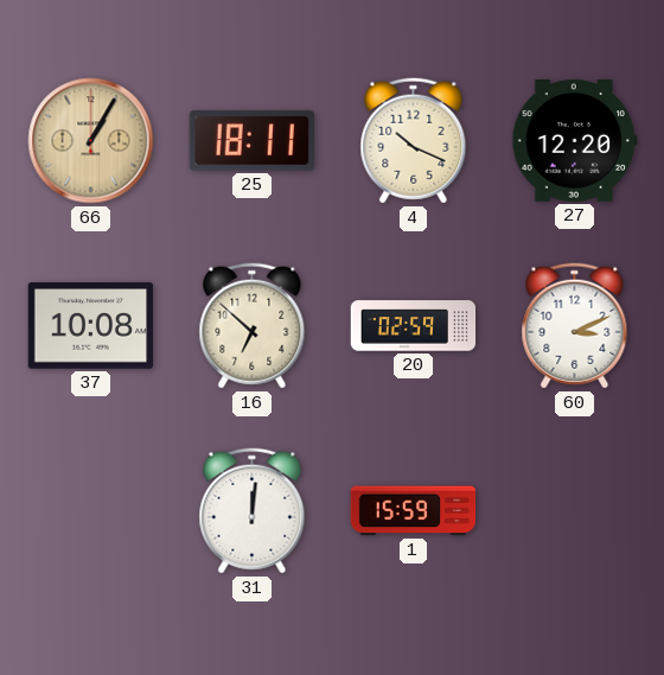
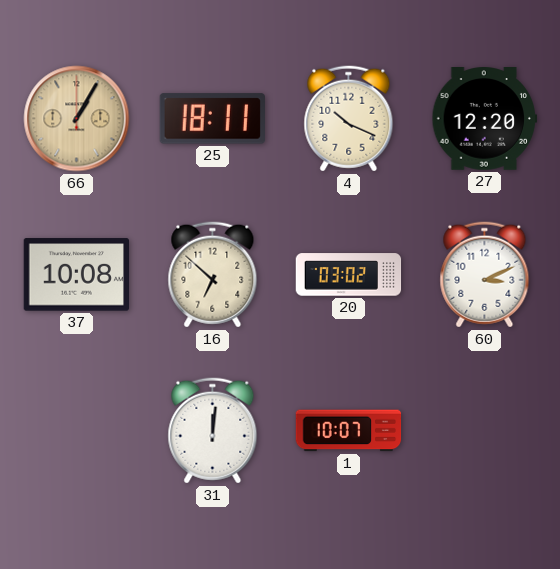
20: 02:59 -> 03:02 (349, 275)
1: 15:59 -> 10:07 (349, 431)
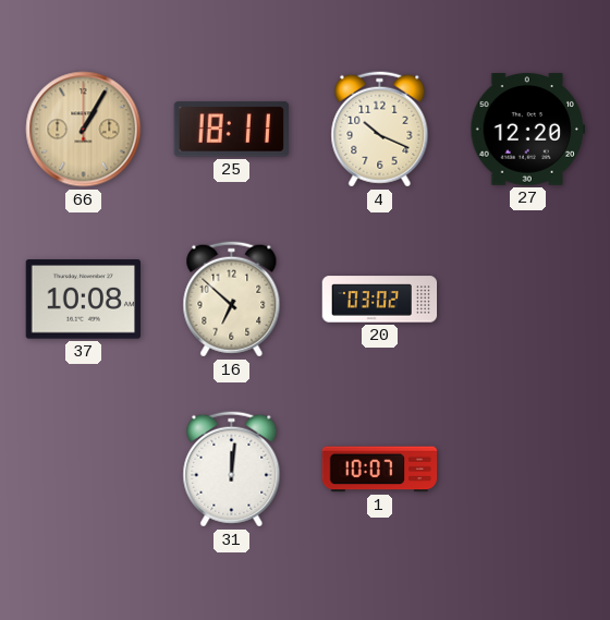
60: 3:11 -> none (485, 275)
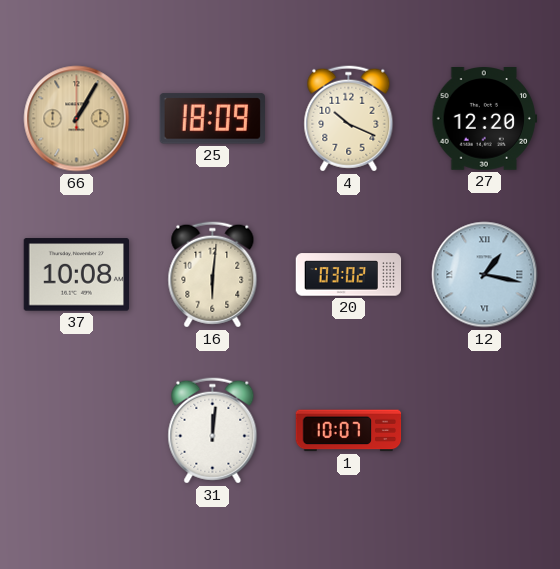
25: 18:11 -> 18:09 (212, 119)
16: 6:52 -> 6:01 (213, 275)
12: none -> 1:17 (485, 275)
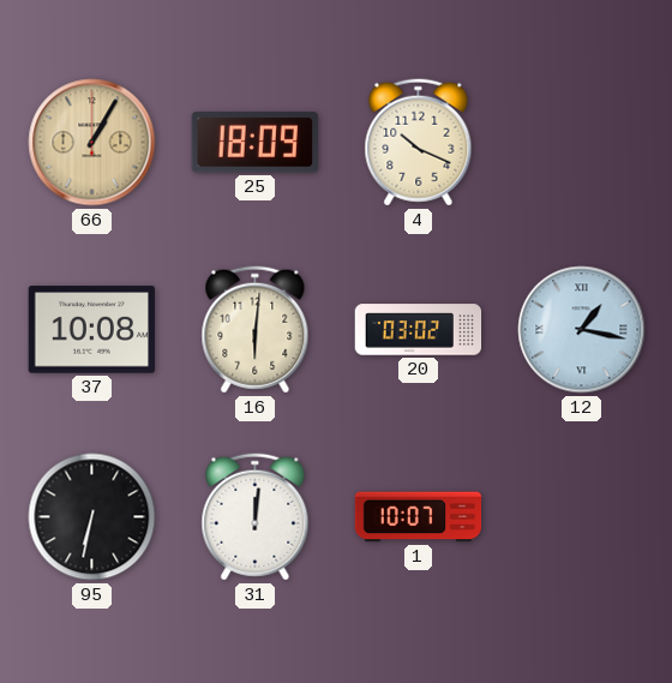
27: 12:20 -> none (485, 119)
95: none -> 6:32 (92, 517)
